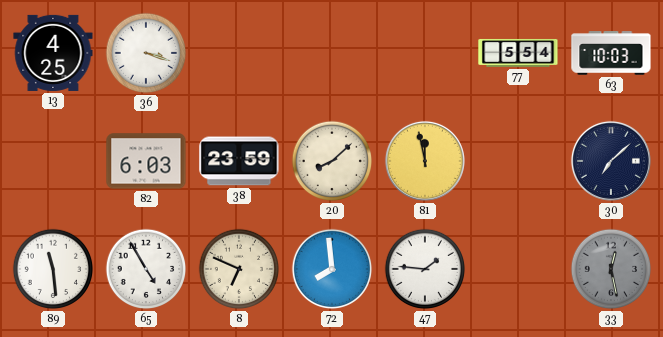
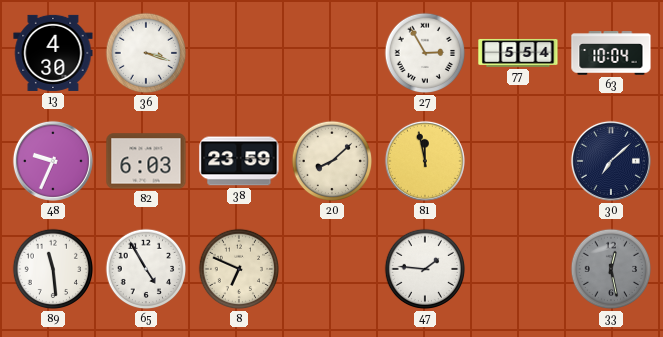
13: 4:25 -> 4:30 (53, 53)
27: none -> 2:55 (425, 53)
63: 10:03 -> 10:04 (611, 53)
48: none -> 9:34 (53, 161)
72: 7:59 -> none (332, 269)
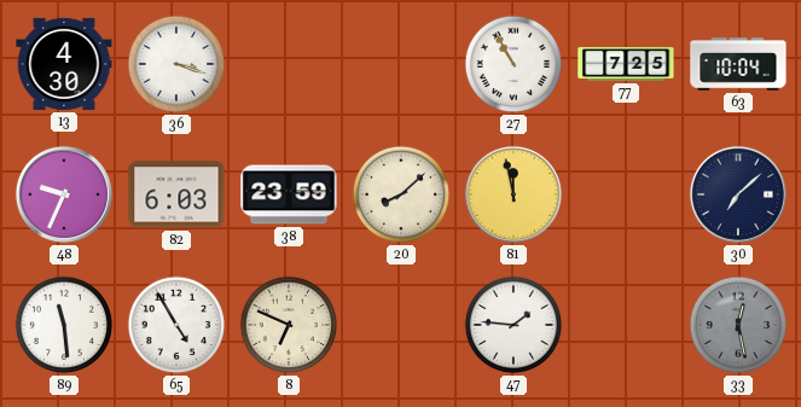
27: 2:55 -> 10:55 (513, 64)
77: 5:54 -> 7:25 (626, 64)
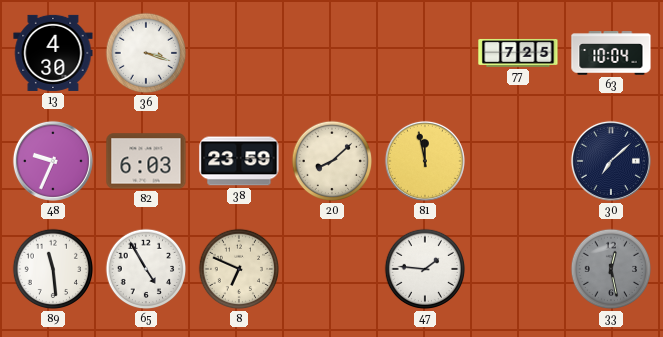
27: 10:55 -> none (513, 64)
